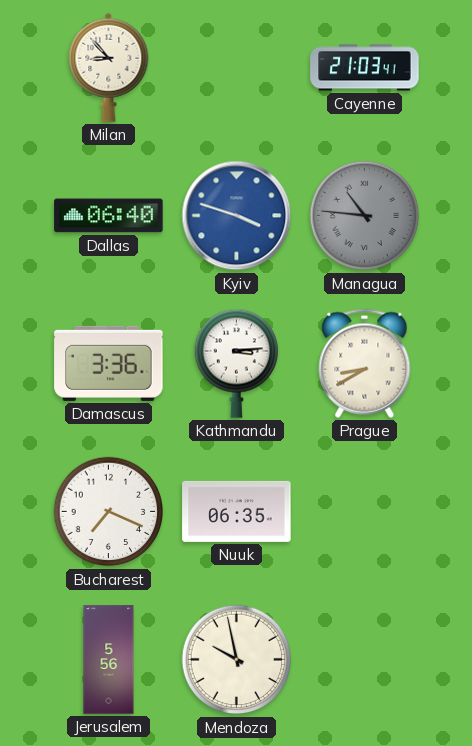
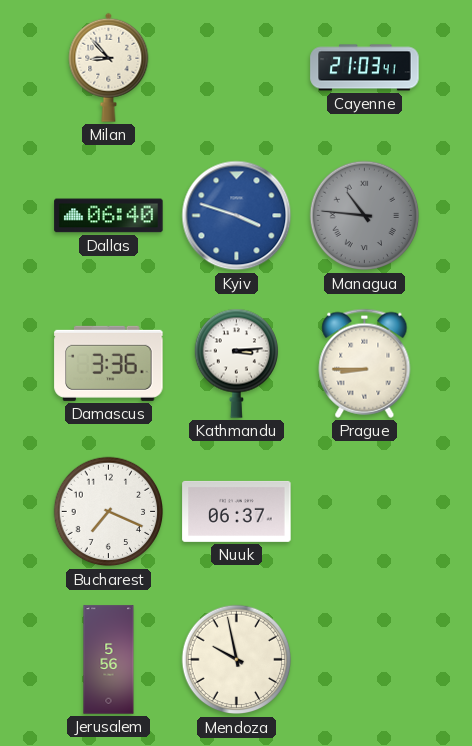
Prague: 8:40 -> 8:45 (365, 363)
Nuuk: 06:35 -> 06:37 (237, 511)
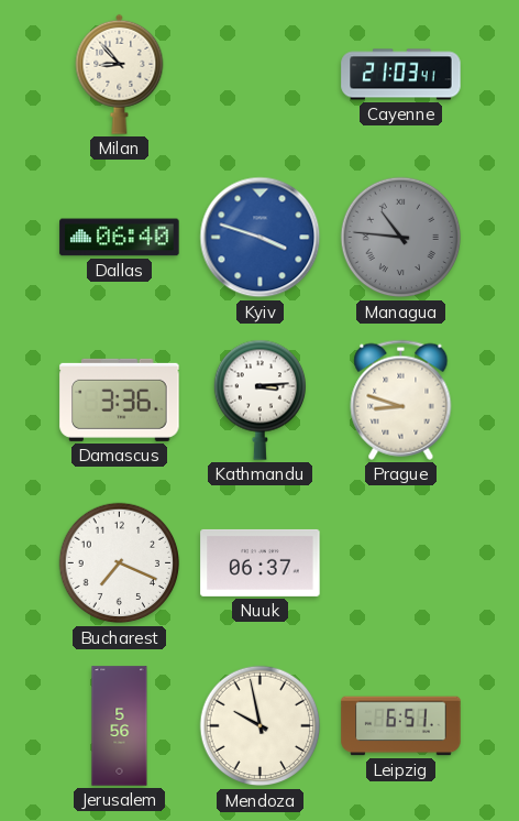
Prague: 8:45 -> 8:48 (401, 399)
Leipzig: none -> 6:51 (401, 726)
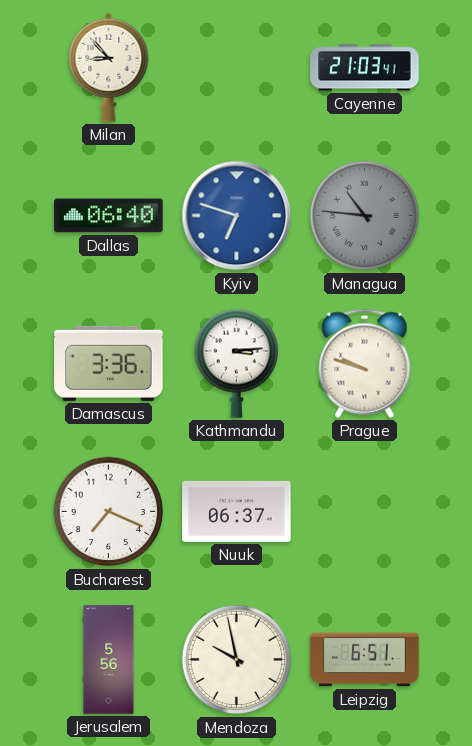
Kyiv: 3:48 -> 6:48 (237, 216)
Prague: 8:48 -> 9:48 (365, 363)
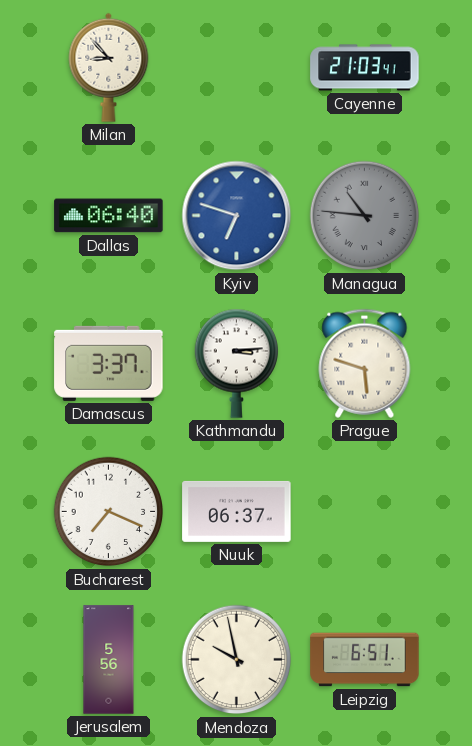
Damascus: 3:36 -> 3:37 (109, 363)
Prague: 9:48 -> 5:48 (365, 363)
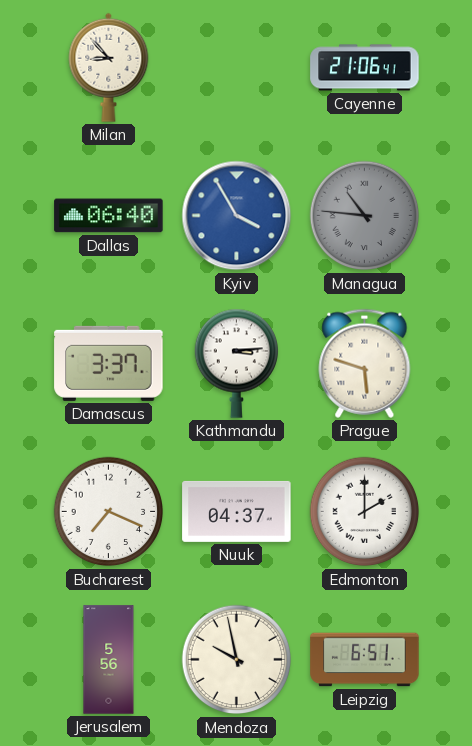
Cayenne: 21:03 -> 21:06 (365, 68)
Kyiv: 6:48 -> 3:55 (237, 216)
Nuuk: 06:37 -> 04:37 (237, 511)
Edmonton: none -> 2:00 (365, 512)
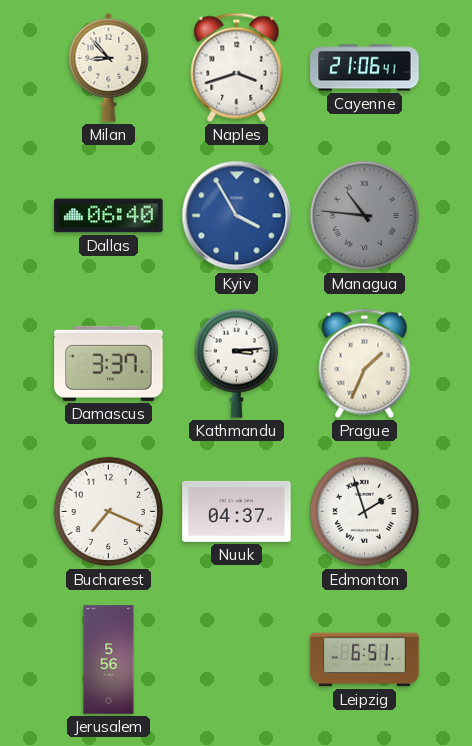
Naples: none -> 3:42 (237, 67)
Prague: 5:48 -> 1:34 (365, 363)
Edmonton: 2:00 -> 1:57 (365, 512)
Mendoza: 9:58 -> none (237, 660)
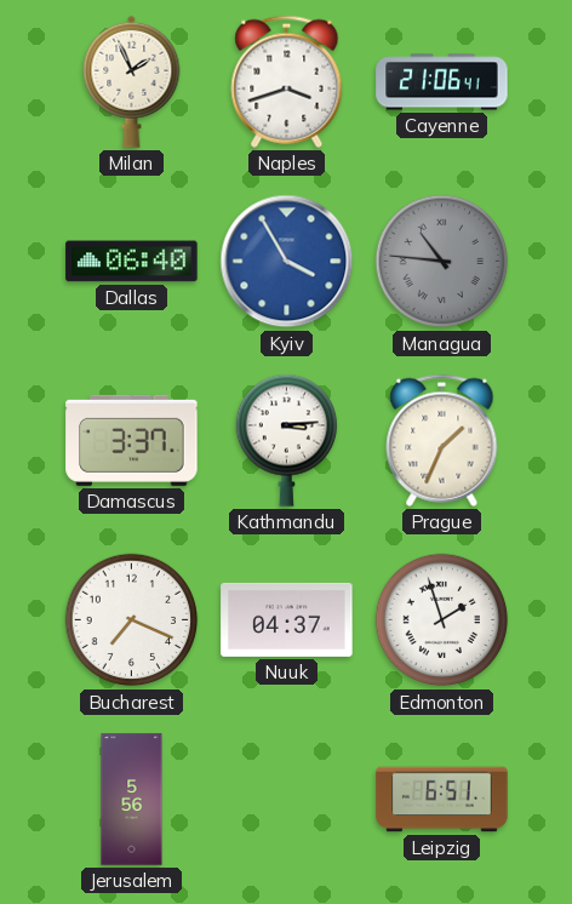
Milan: 8:53 -> 1:56 (132, 81)
